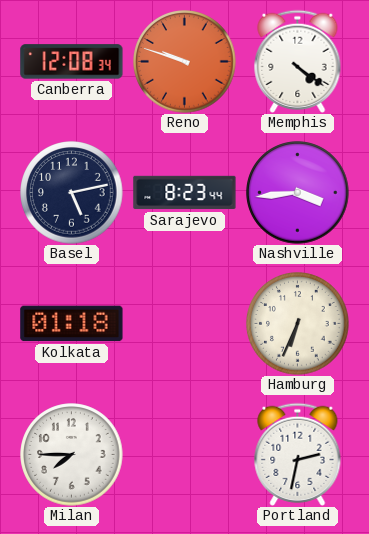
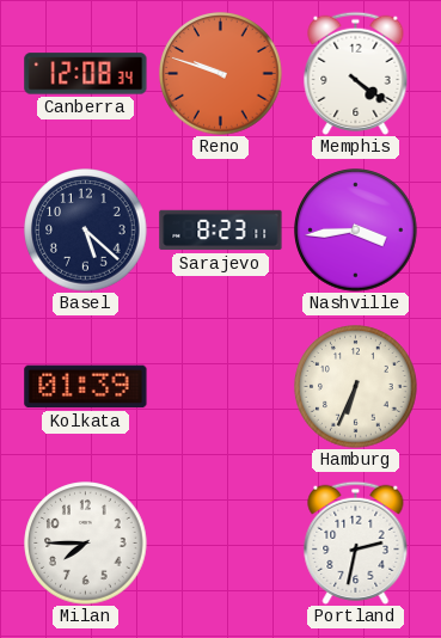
Basel: 5:13 -> 5:22 (86, 231)
Sarajevo: 8:23:44 -> 8:23:11 (221, 231)
Kolkata: 01:18 -> 01:39 (86, 387)
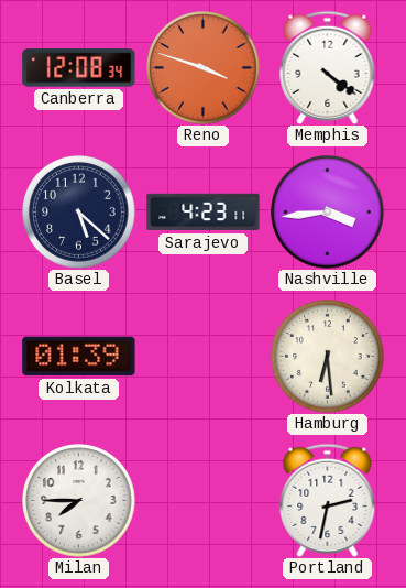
Reno: 9:48 -> 3:48 (204, 68)
Sarajevo: 8:23 -> 4:23 (204, 213)
Hamburg: 6:34 -> 6:29 (328, 357)
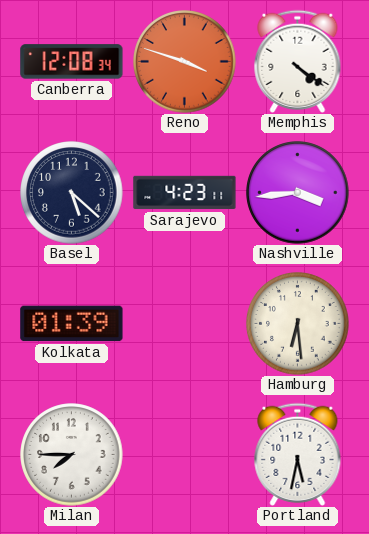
Portland: 2:32 -> 5:32 (298, 454)
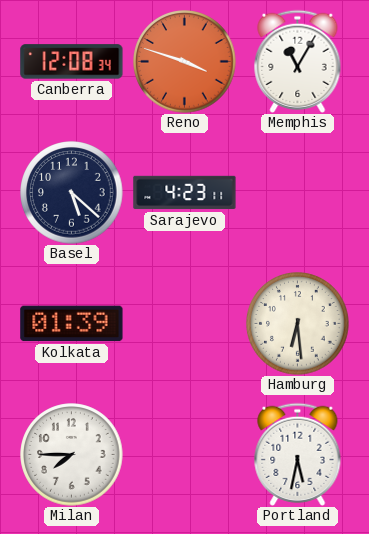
Memphis: 4:21 -> 11:05 (298, 61)
Nashville: 3:44 -> none (298, 193)
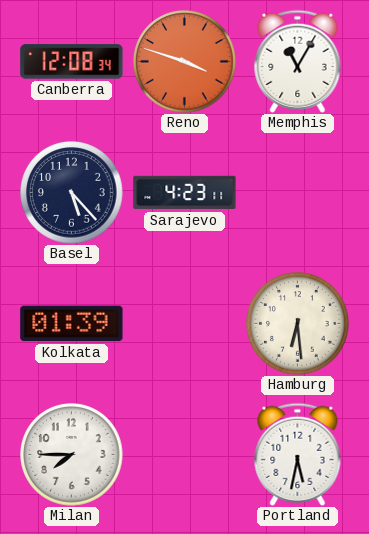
Basel: 5:22 -> 5:23 (72, 193)
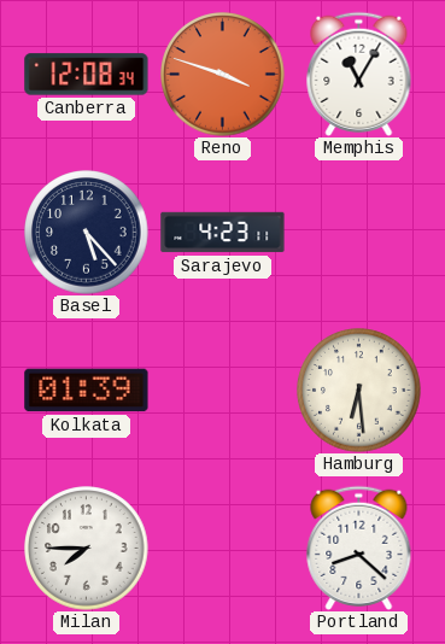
Portland: 5:32 -> 8:22 (359, 548)
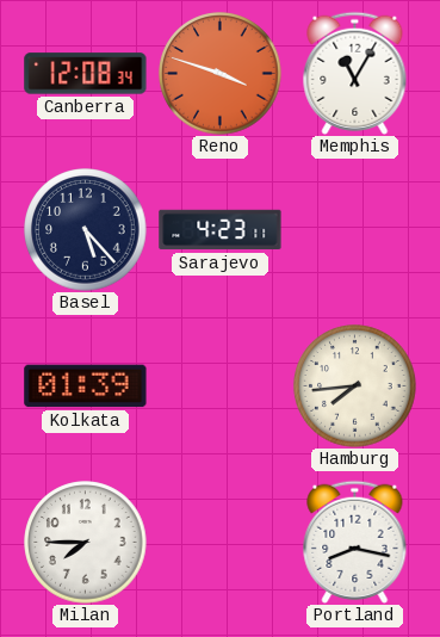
Hamburg: 6:29 -> 7:44 (355, 386)
Portland: 8:22 -> 8:17 (355, 542)
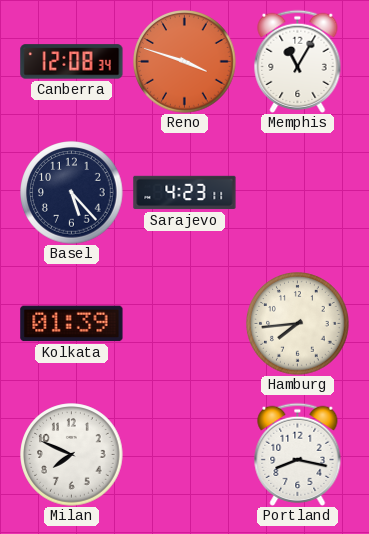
Milan: 7:45 -> 7:49 (72, 455)
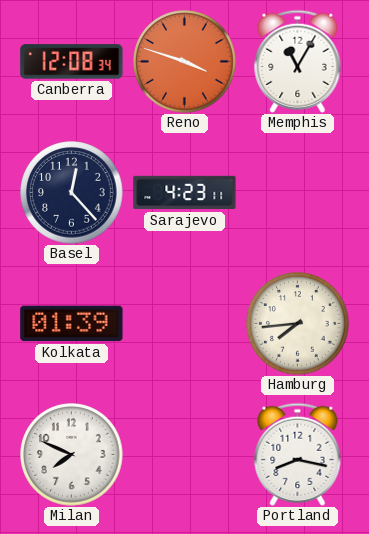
Basel: 5:23 -> 12:23 (72, 193)
